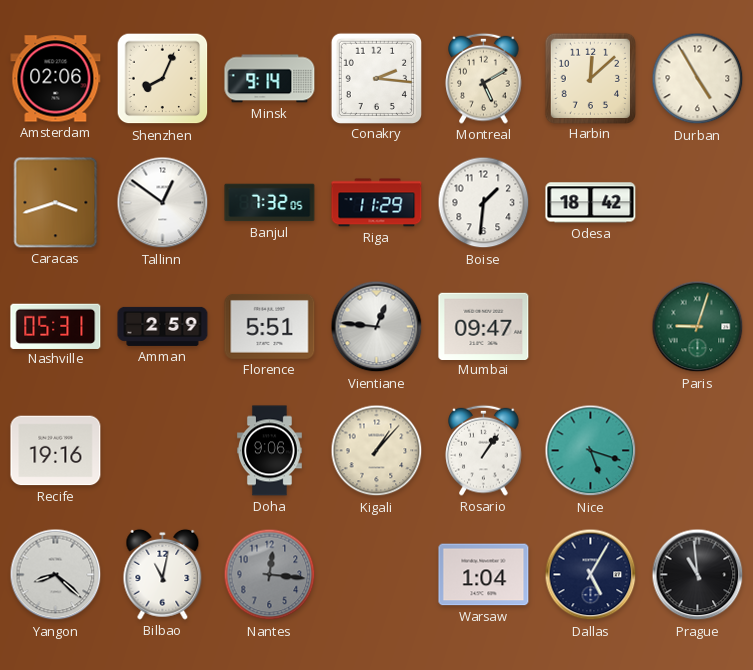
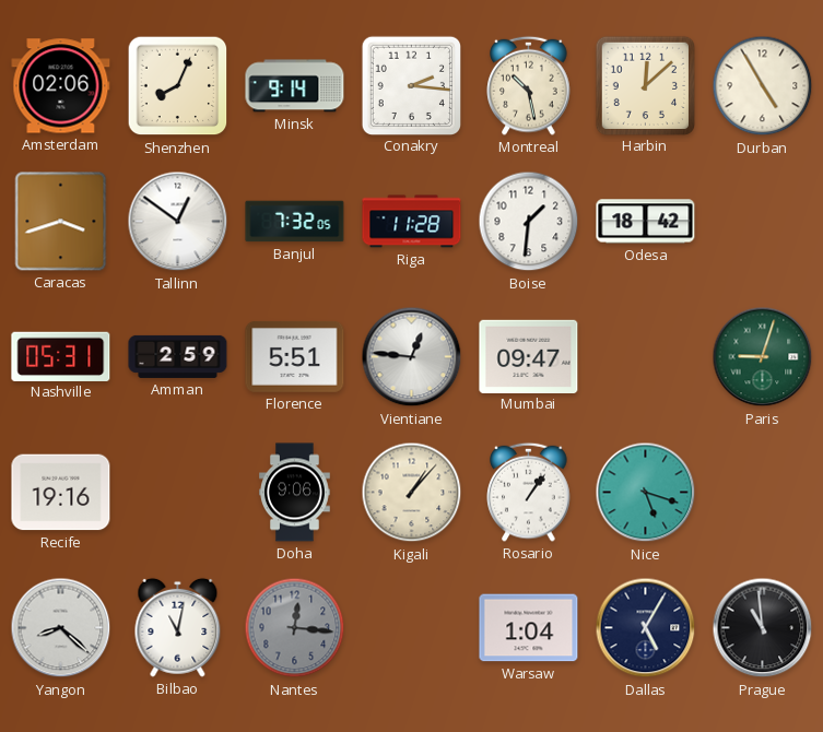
Montreal: 5:10 -> 10:28 (529, 85)
Riga: 11:29 -> 11:28 (412, 222)
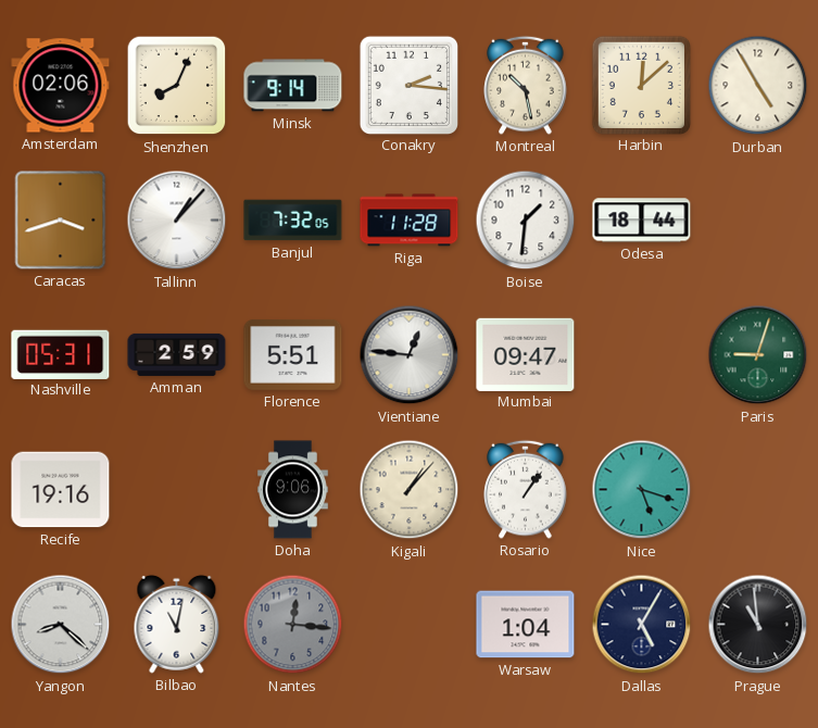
Tallinn: 12:51 -> 1:07 (177, 221)
Odesa: 18:42 -> 18:44 (642, 221)
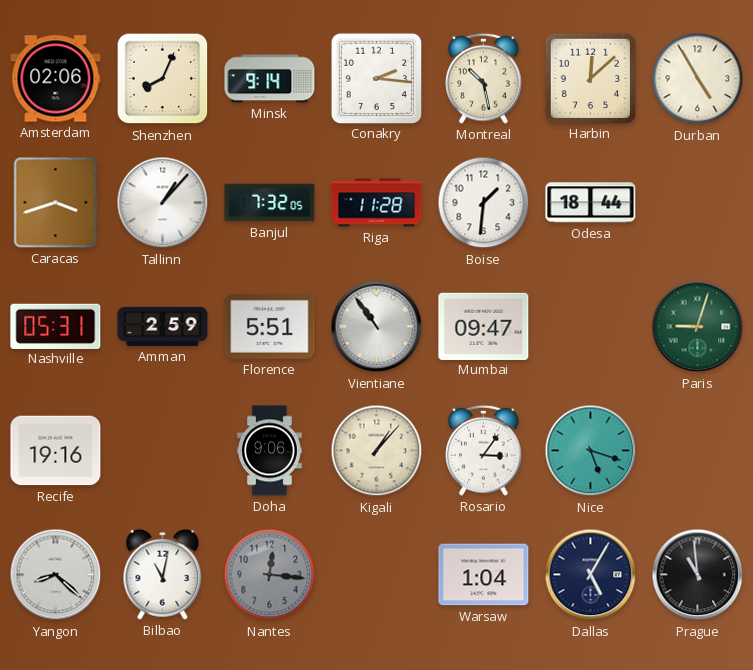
Vientiane: 12:46 -> 10:54 (377, 327)
Rosario: 1:06 -> 3:06 (484, 450)
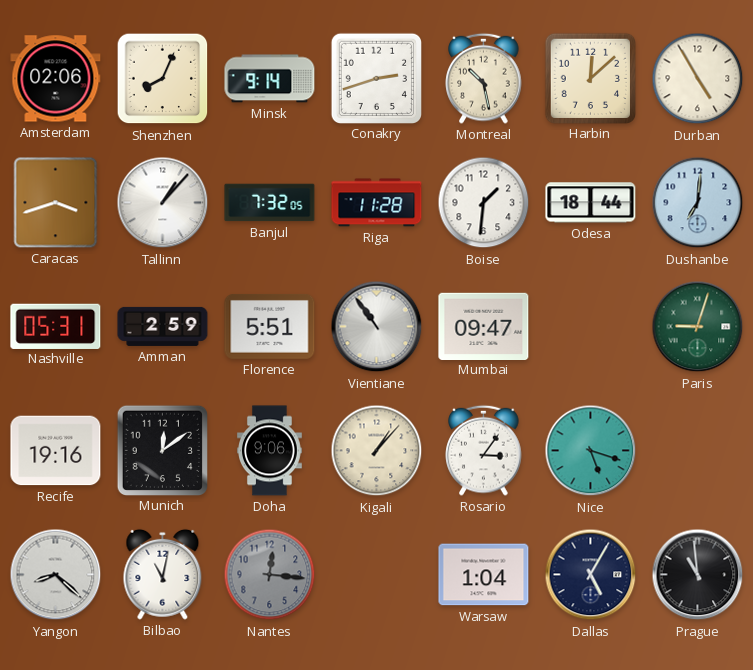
Conakry: 2:16 -> 2:42 (376, 78)
Dushanbe: none -> 7:01 (698, 203)
Munich: none -> 12:09 (162, 450)
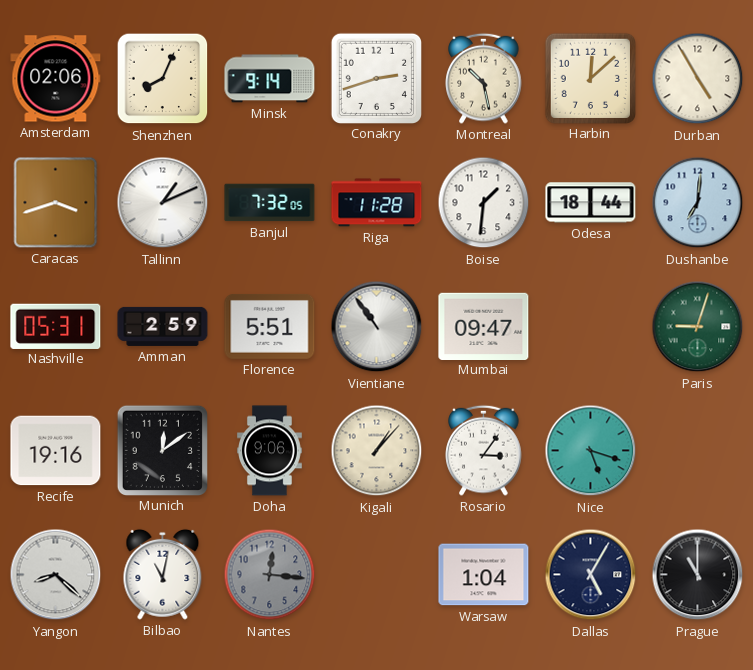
Tallinn: 1:07 -> 1:11 (163, 203)
Prague: 10:59 -> 11:00 (698, 575)
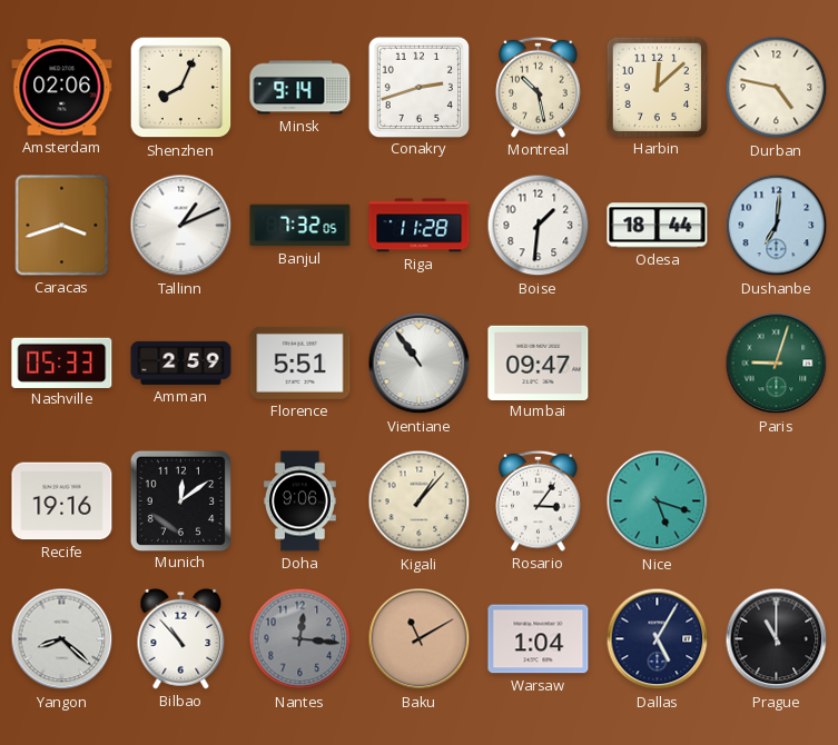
Durban: 4:55 -> 4:47 (777, 88)
Nashville: 05:31 -> 05:33 (62, 362)
Bilbao: 11:02 -> 10:53 (181, 638)
Baku: none -> 11:10 (420, 639)
